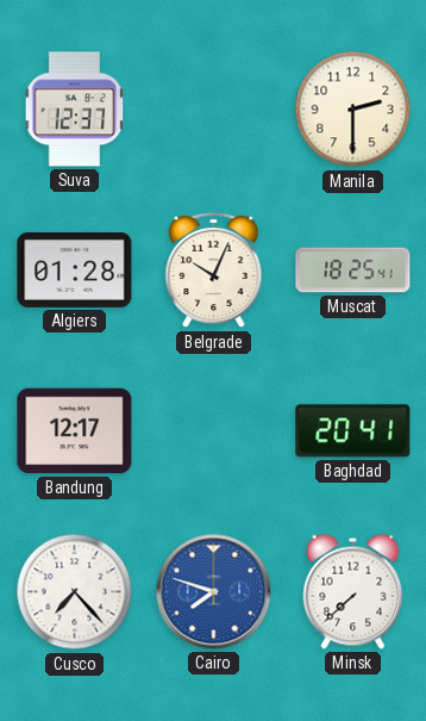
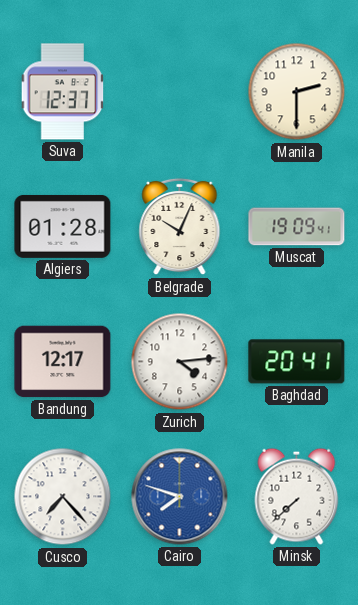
Muscat: 18:25 -> 19:09 (297, 227)
Zurich: none -> 4:14 (180, 362)
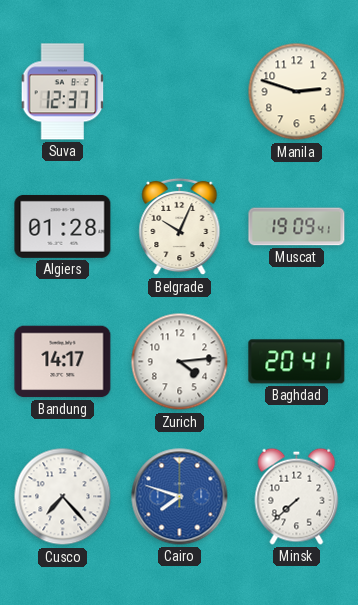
Manila: 2:30 -> 2:48 (297, 92)
Bandung: 12:17 -> 14:17 (63, 362)
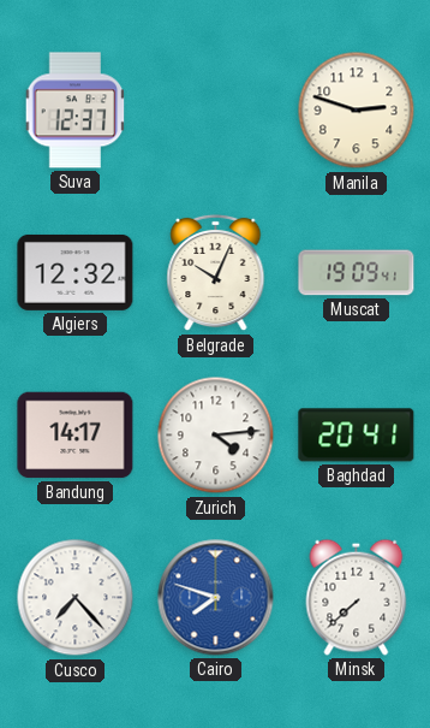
Algiers: 01:28 -> 12:32 (76, 272)
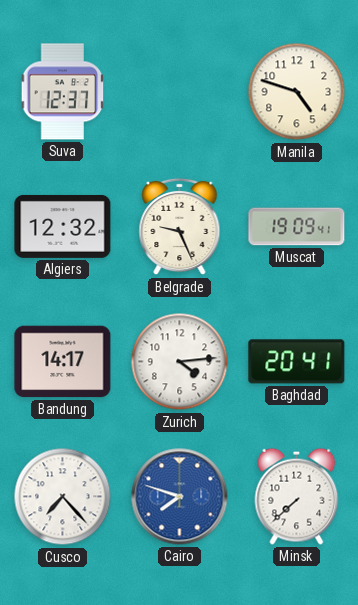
Manila: 2:48 -> 4:48 (297, 92)
Belgrade: 10:04 -> 9:26 (180, 227)
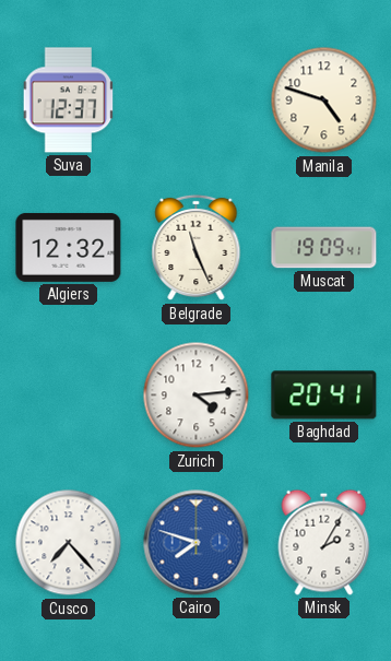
Belgrade: 9:26 -> 11:26 (197, 248)
Bandung: 14:17 -> none (63, 362)
Minsk: 7:38 -> 2:05 (324, 542)
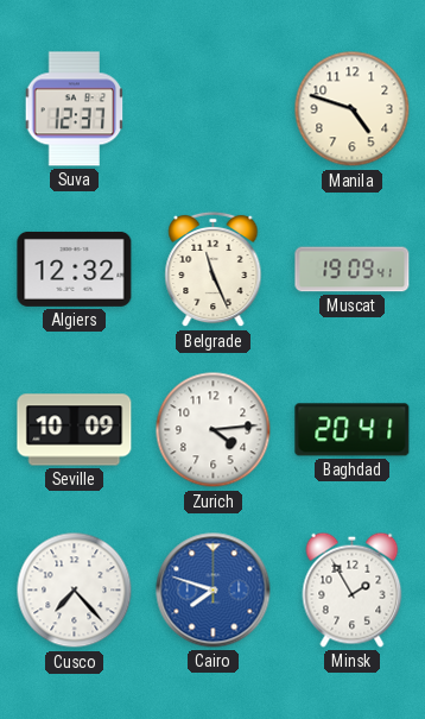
Seville: none -> 10:09 (75, 430)
Minsk: 2:05 -> 1:55 (353, 589)
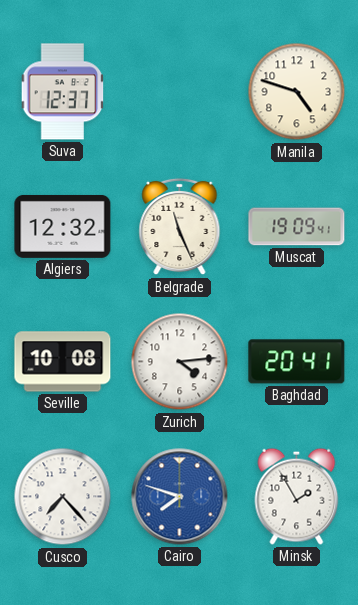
Seville: 10:09 -> 10:08 (63, 362)
